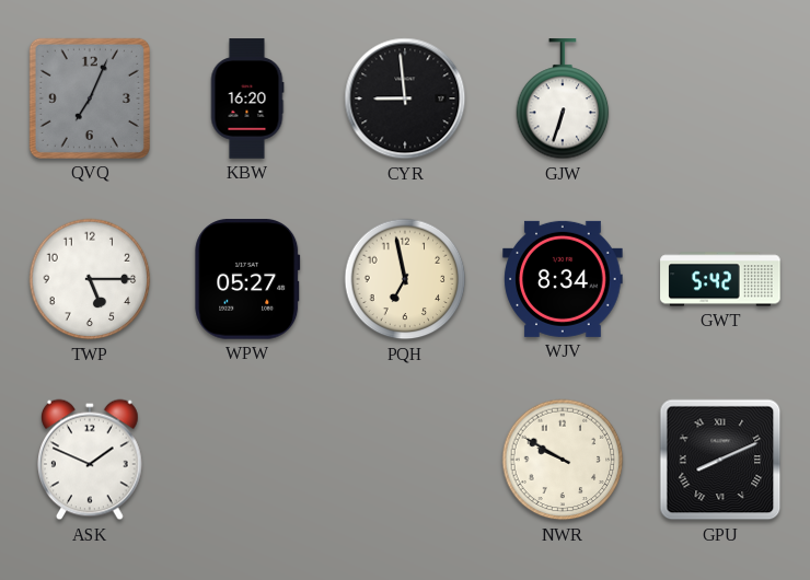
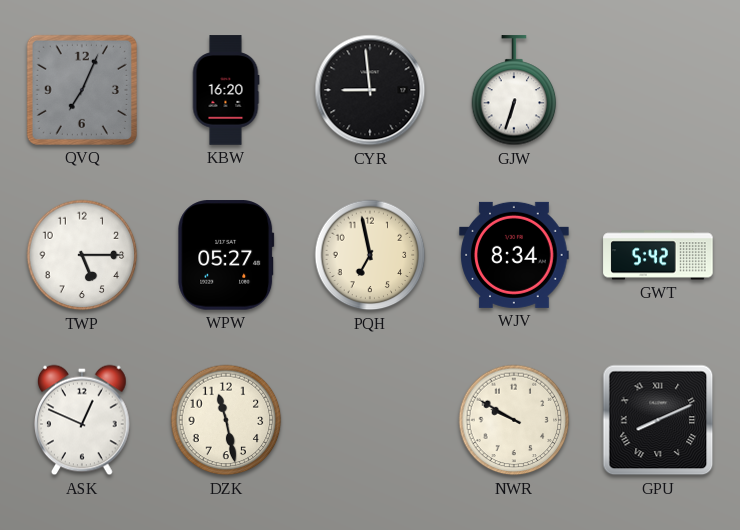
ASK: 1:49 -> 12:49 (83, 420)
DZK: none -> 11:28 (226, 420)
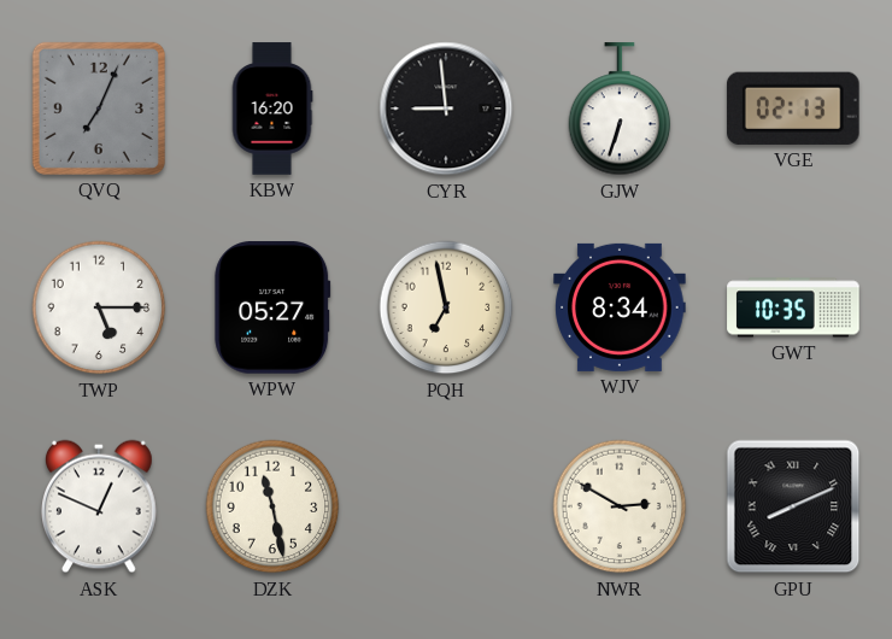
VGE: none -> 02:13 (793, 109)
GWT: 5:42 -> 10:35 (793, 307)
NWR: 9:50 -> 2:50 (620, 506)
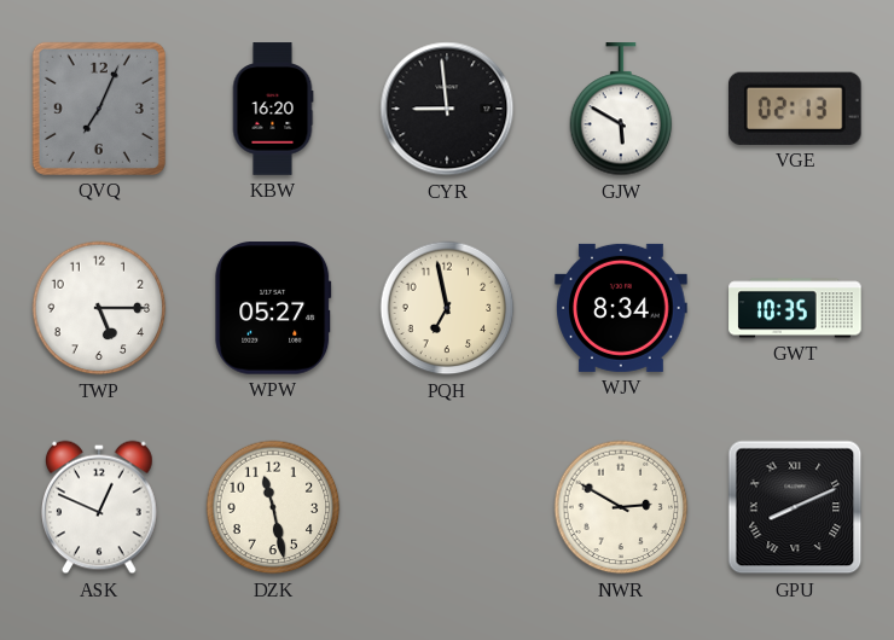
GJW: 6:33 -> 5:50 (621, 110)
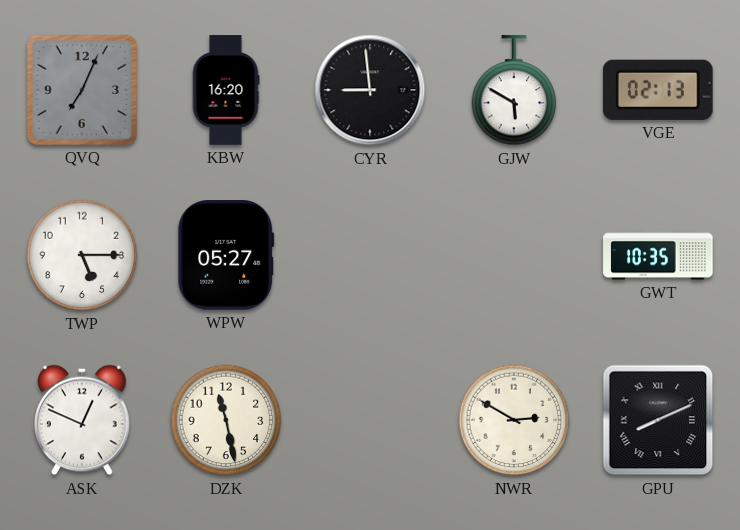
PQH: 6:58 -> none (447, 308)
WJV: 8:34 -> none (621, 308)
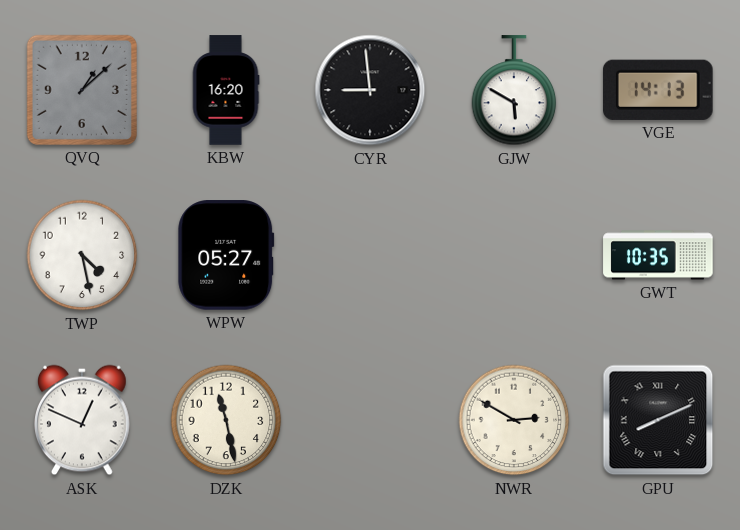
QVQ: 7:04 -> 1:08 (82, 90)
VGE: 02:13 -> 14:13 (658, 90)
TWP: 5:15 -> 4:28 (82, 255)
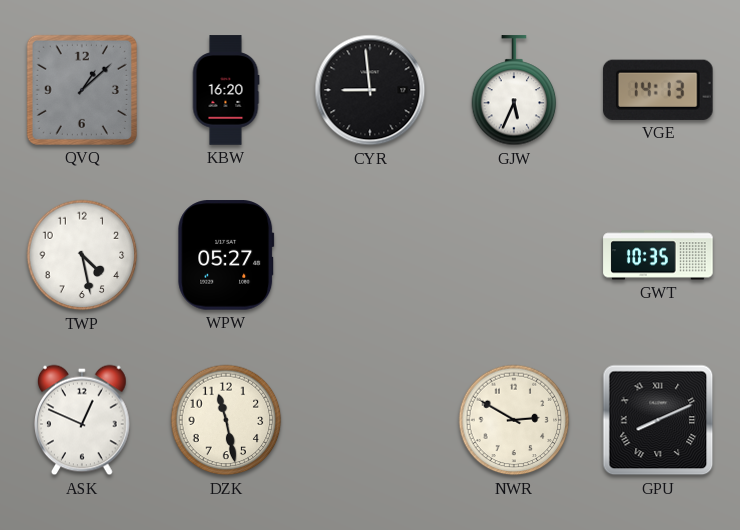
GJW: 5:50 -> 5:34 (514, 91)
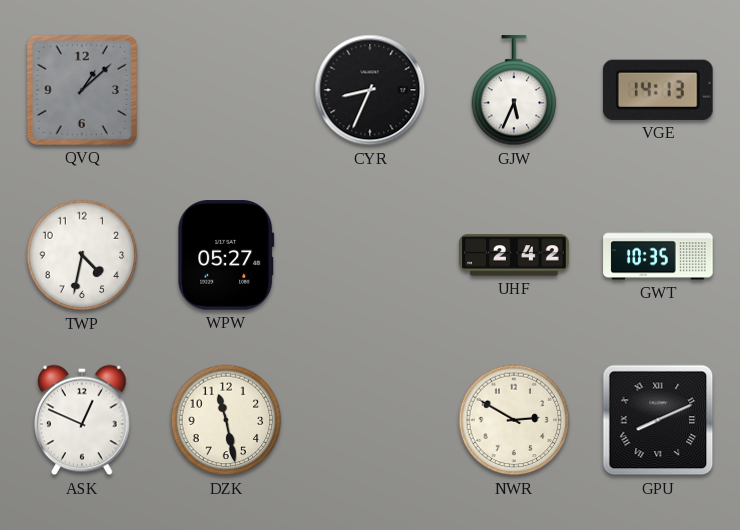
KBW: 16:20 -> none (226, 90)
CYR: 8:59 -> 8:34 (370, 90)
TWP: 4:28 -> 4:32 (82, 255)
UHF: none -> 2:42 (514, 255)
